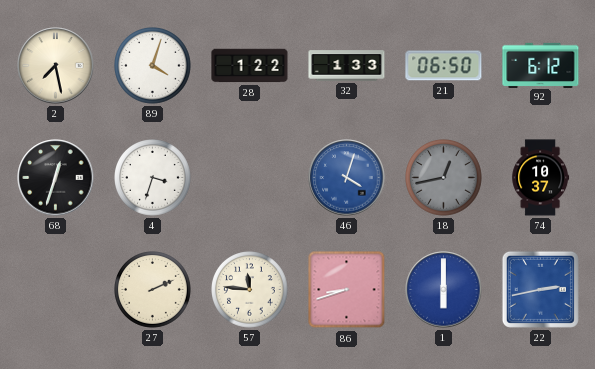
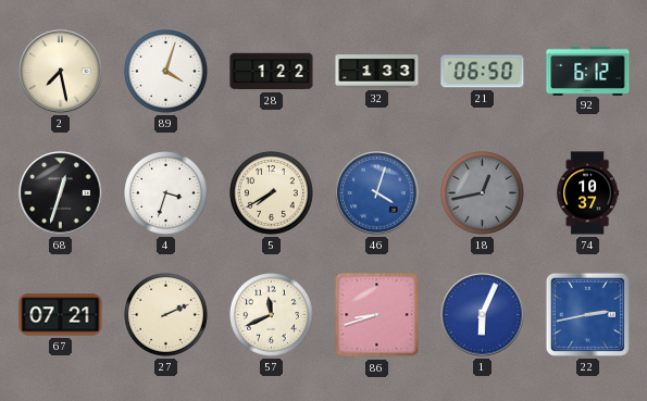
5: none -> 7:40 (272, 193)
67: none -> 07:21 (61, 315)
57: 11:46 -> 11:41 (272, 315)
1: 6:00 -> 6:04 (483, 315)
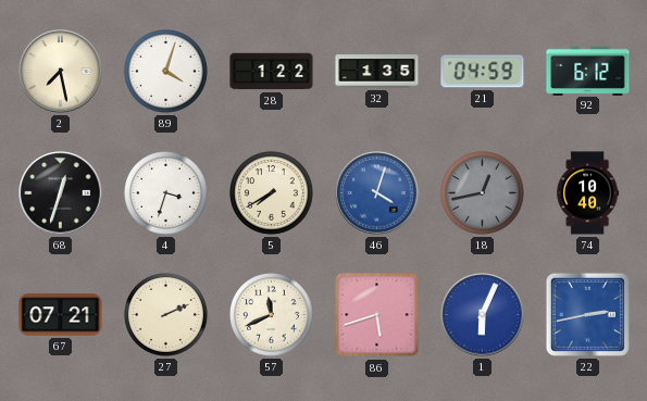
32: 1:33 -> 1:35 (377, 72)
21: 06:50 -> 04:59 (483, 72)
74: 10:37 -> 10:40 (588, 193)
86: 8:42 -> 5:42 (377, 315)
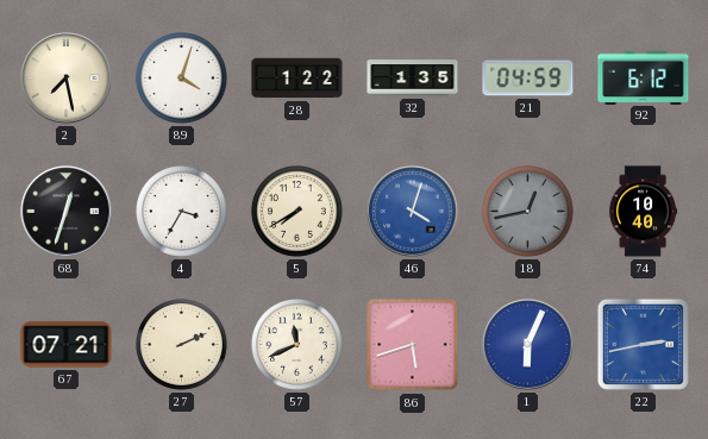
4: 3:33 -> 3:35 (182, 212)
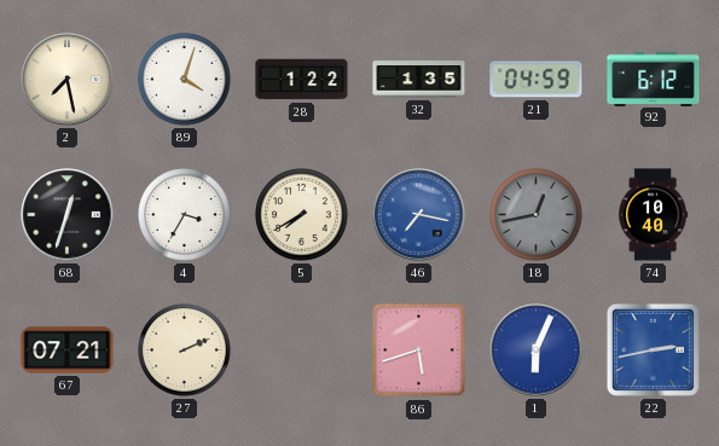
46: 4:03 -> 7:17 (419, 215)
57: 11:41 -> none (297, 345)
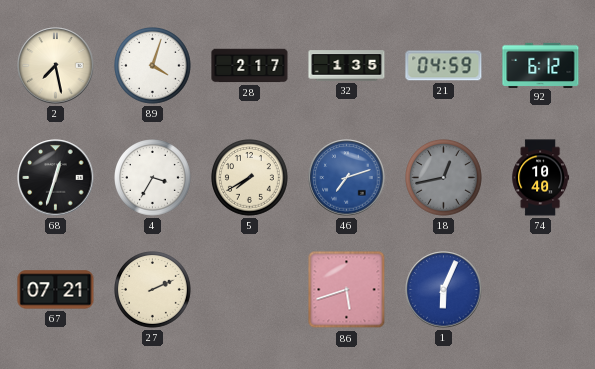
28: 1:22 -> 2:17 (250, 66)
46: 7:17 -> 7:12 (347, 178)
22: 2:43 -> none (653, 349)
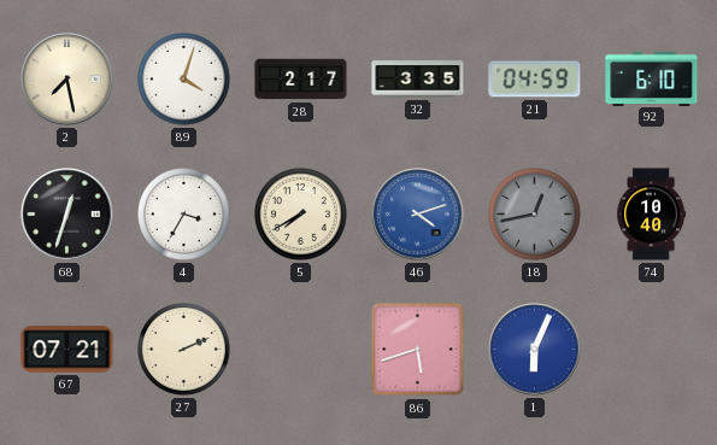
32: 1:35 -> 3:35 (418, 80)
92: 6:12 -> 6:10 (652, 78)
46: 7:12 -> 4:12 (418, 215)
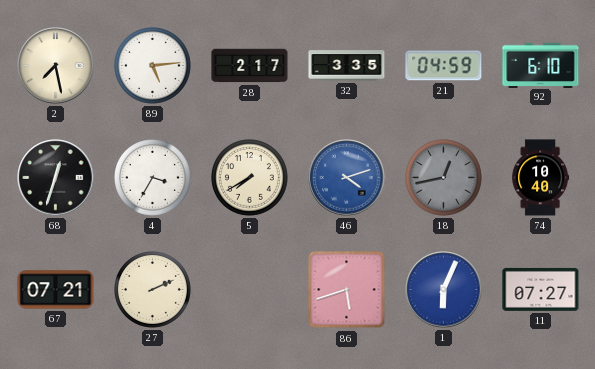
89: 4:03 -> 5:14 (153, 66)
11: none -> 07:27 (541, 289)
